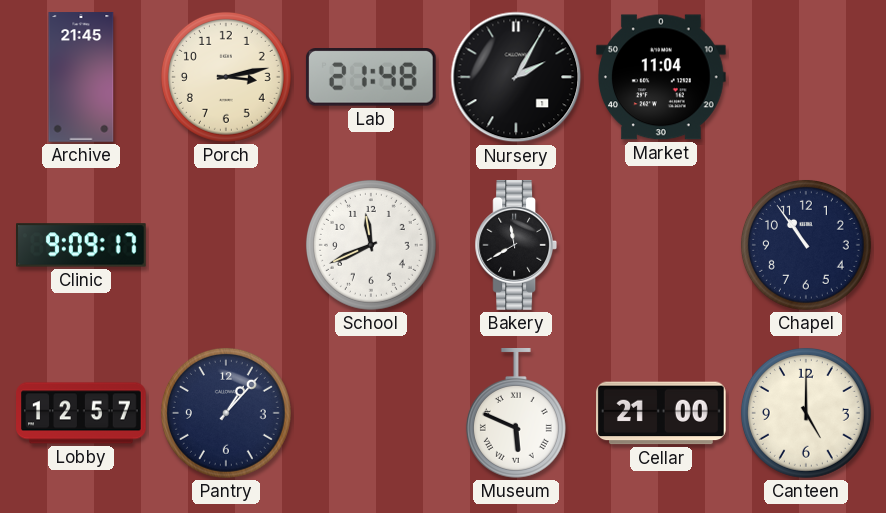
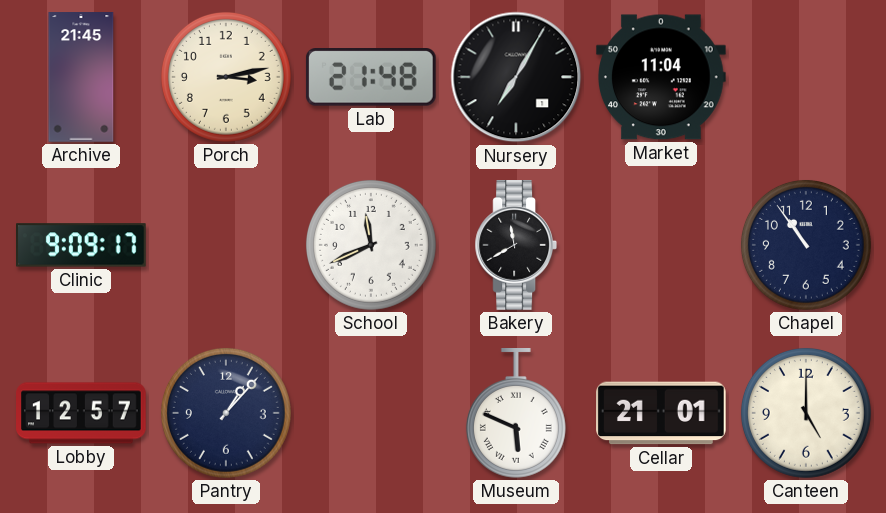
Nursery: 2:05 -> 7:05 (516, 77)
Cellar: 21:00 -> 21:01 (662, 413)
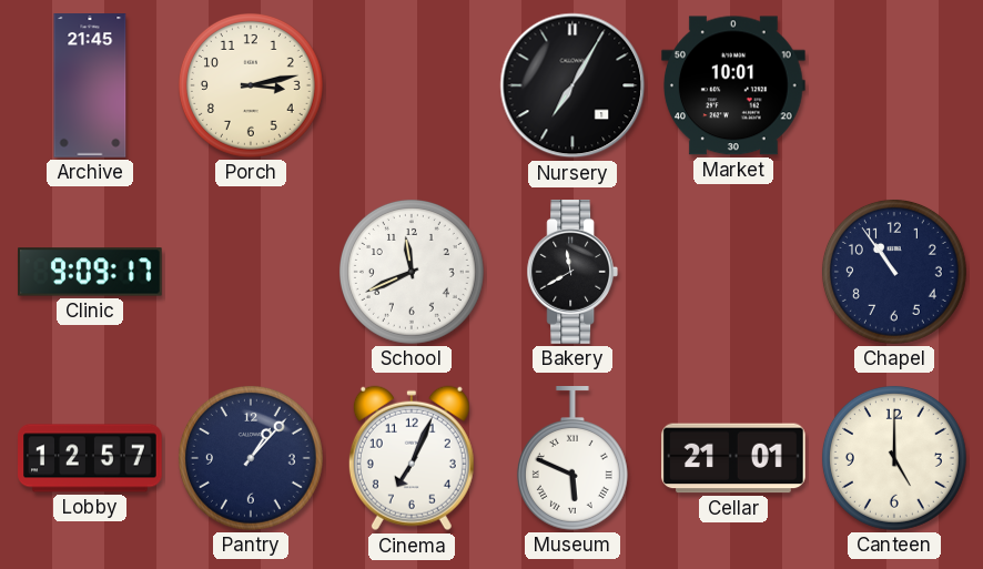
Lab: 21:48 -> none (371, 78)
Market: 11:04 -> 10:01 (733, 85)
Cinema: none -> 7:04 (412, 458)
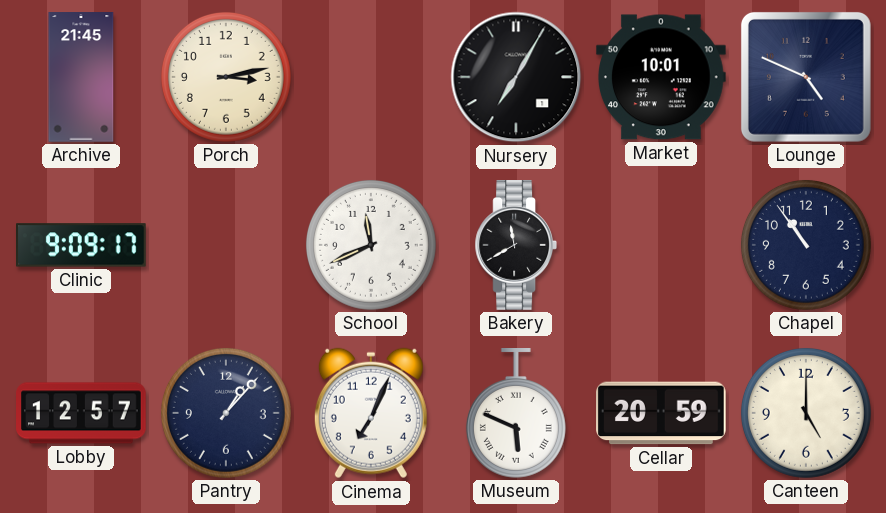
Lounge: none -> 4:49 (806, 77)
Cellar: 21:01 -> 20:59 (662, 413)
